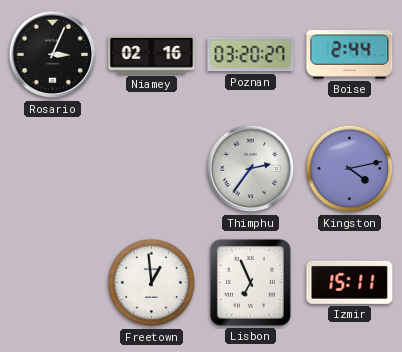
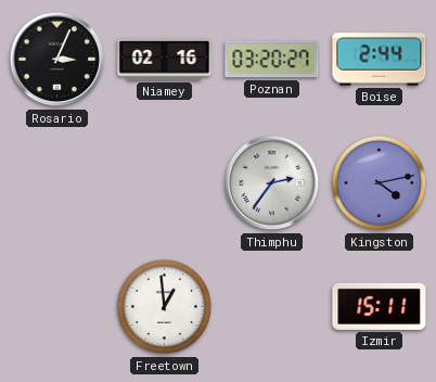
Lisbon: 6:56 -> none (250, 282)
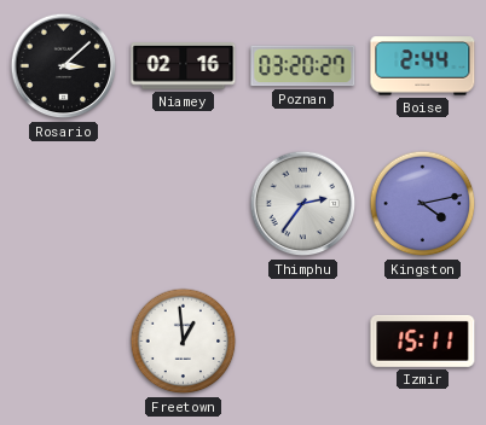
Rosario: 3:04 -> 3:08 (64, 66)
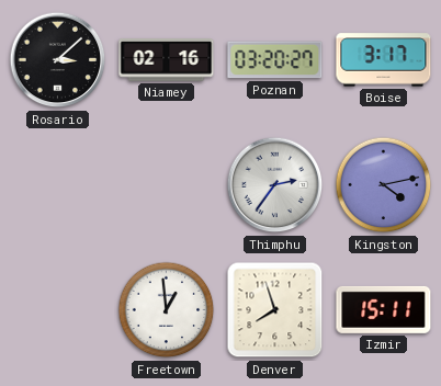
Boise: 2:44 -> 3:17 (384, 60)
Denver: none -> 7:57 (275, 310)
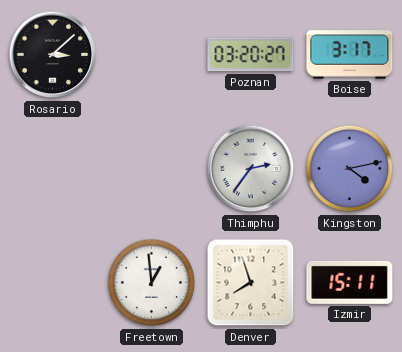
Niamey: 02:16 -> none (167, 60)
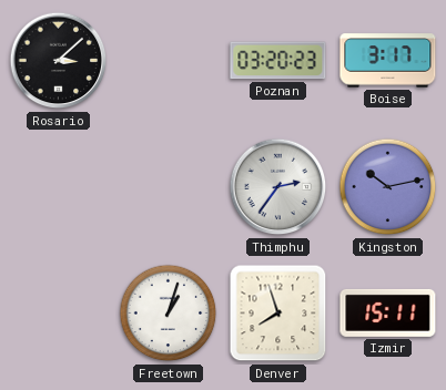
Poznan: 03:20:27 -> 03:20:23 (278, 61)
Kingston: 4:13 -> 10:13 (388, 187)
Freetown: 12:59 -> 1:03 (169, 314)
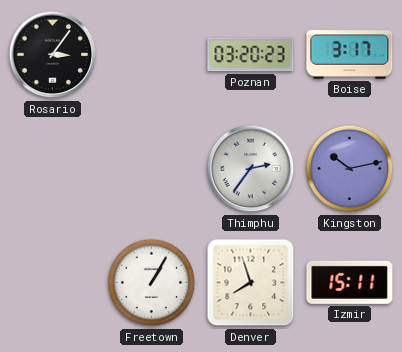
Rosario: 3:08 -> 3:06 (53, 55)
Freetown: 1:03 -> 1:05 (152, 283)
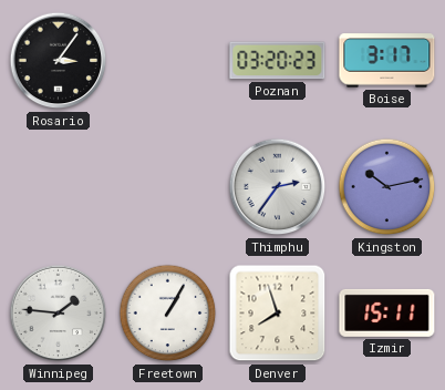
Winnipeg: none -> 1:46 (59, 314)
